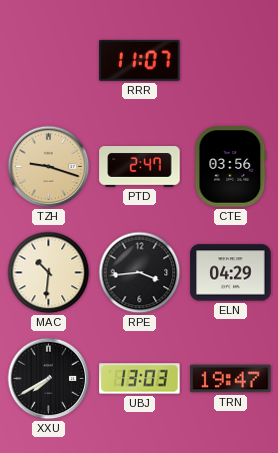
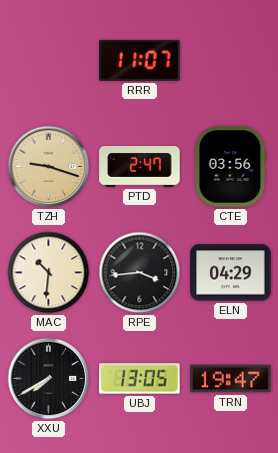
UBJ: 13:03 -> 13:05 (140, 379)
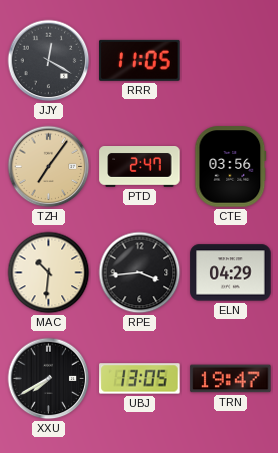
JJY: none -> 12:20 (49, 61)
RRR: 11:07 -> 11:05 (140, 60)
TZH: 9:18 -> 7:06 (49, 167)
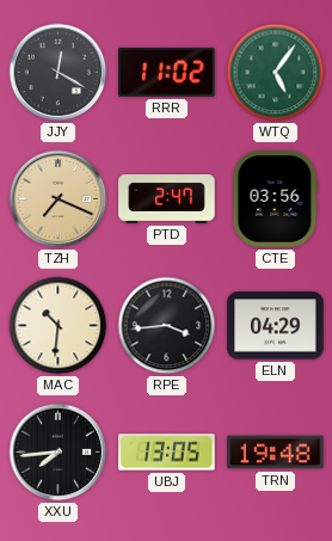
RRR: 11:05 -> 11:02 (167, 72)
WTQ: none -> 5:06 (276, 73)
TZH: 7:06 -> 7:19 (59, 199)
XXU: 7:40 -> 7:44 (59, 453)
TRN: 19:47 -> 19:48 (276, 453)
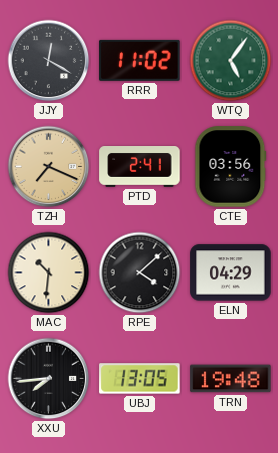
PTD: 2:47 -> 2:41 (140, 167)
RPE: 3:44 -> 4:08 (140, 273)
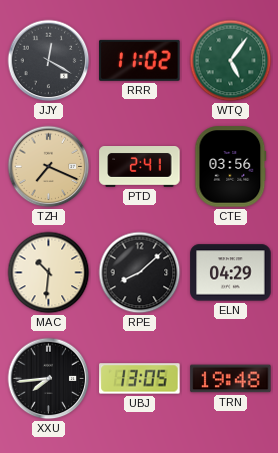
RPE: 4:08 -> 8:08 (140, 273)
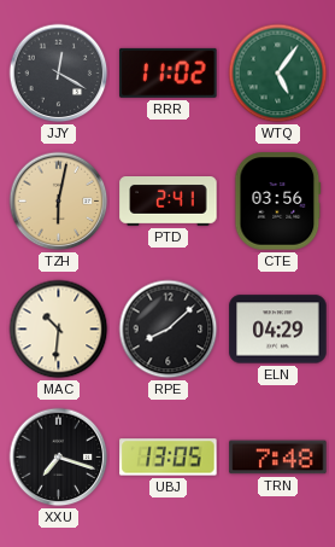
TZH: 7:19 -> 6:02 (59, 202)
XXU: 7:44 -> 7:18 (59, 458)
TRN: 19:48 -> 7:48 (278, 458)
